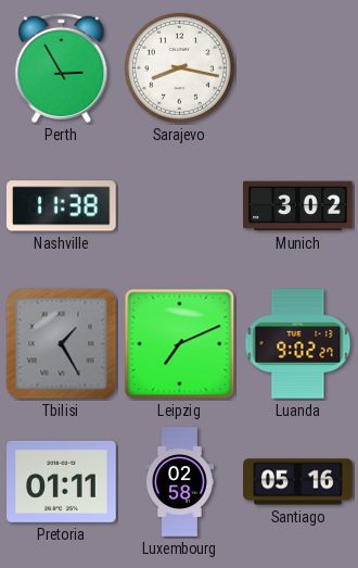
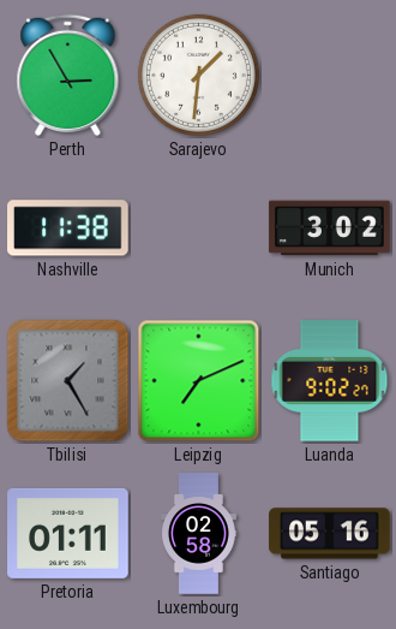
Sarajevo: 8:17 -> 1:31 (198, 75)
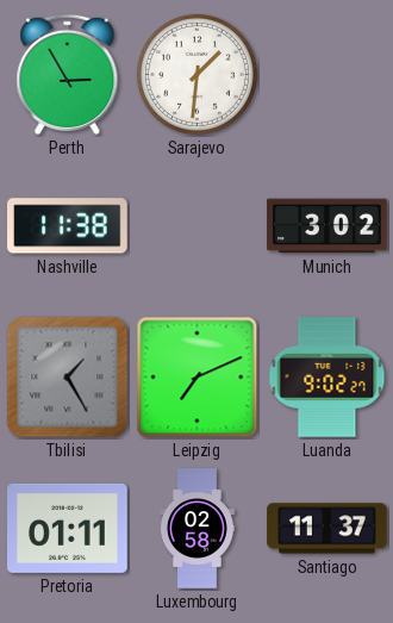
Santiago: 05:16 -> 11:37 (327, 529)
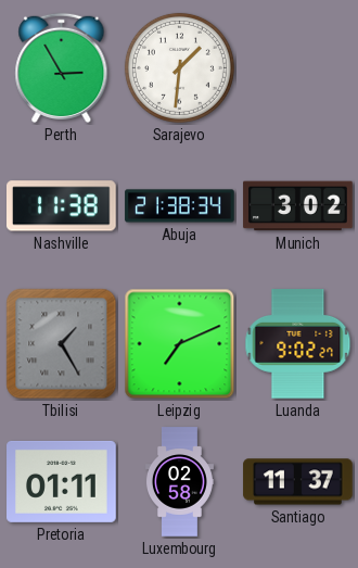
Abuja: none -> 21:38 (180, 206)
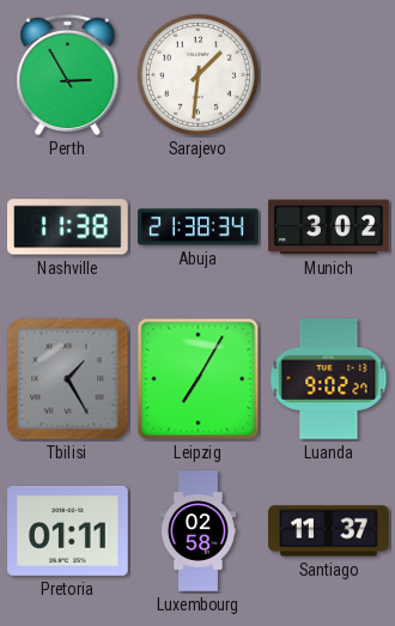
Leipzig: 7:11 -> 7:05 (199, 379)
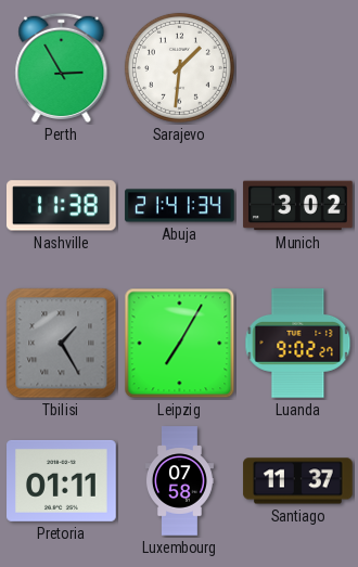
Abuja: 21:38 -> 21:41 (180, 206)
Luxembourg: 02:58 -> 07:58 (179, 481)
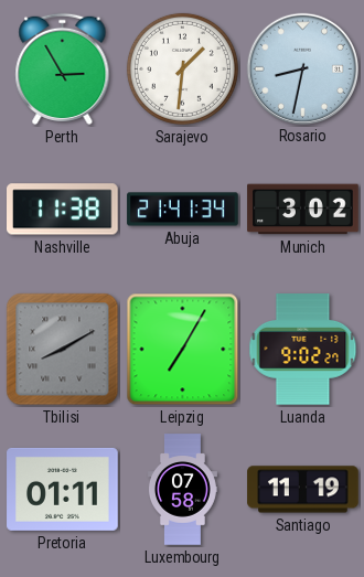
Rosario: none -> 8:32 (302, 68)
Tbilisi: 1:25 -> 8:10 (63, 350)
Santiago: 11:37 -> 11:19 (303, 490)
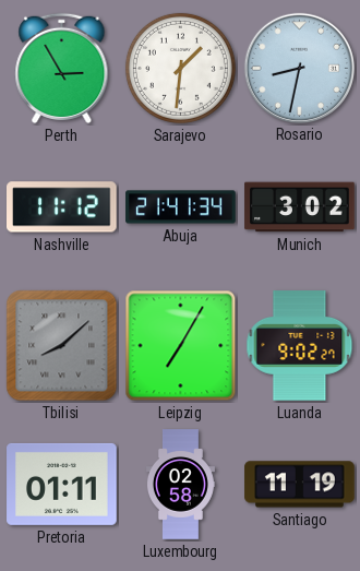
Nashville: 11:38 -> 11:12 (62, 207)
Tbilisi: 8:10 -> 8:08 (62, 346)
Luxembourg: 07:58 -> 02:58 (180, 485)
